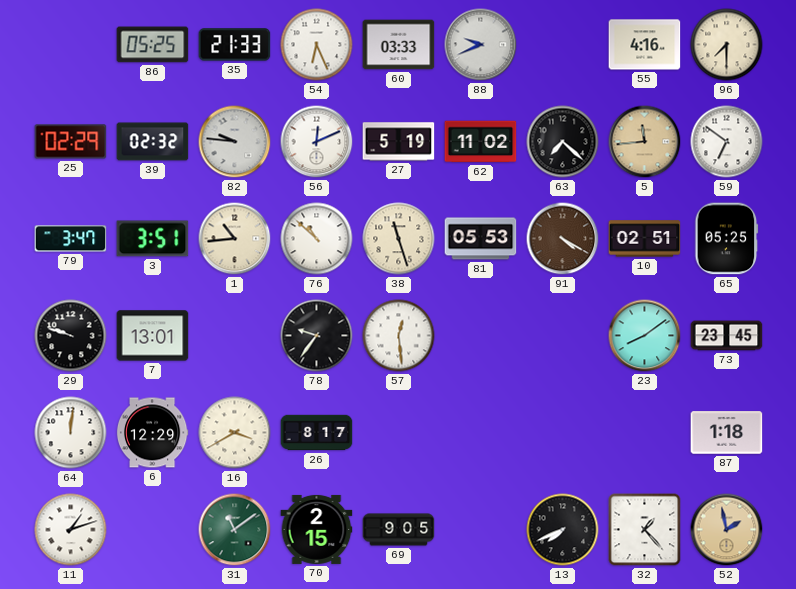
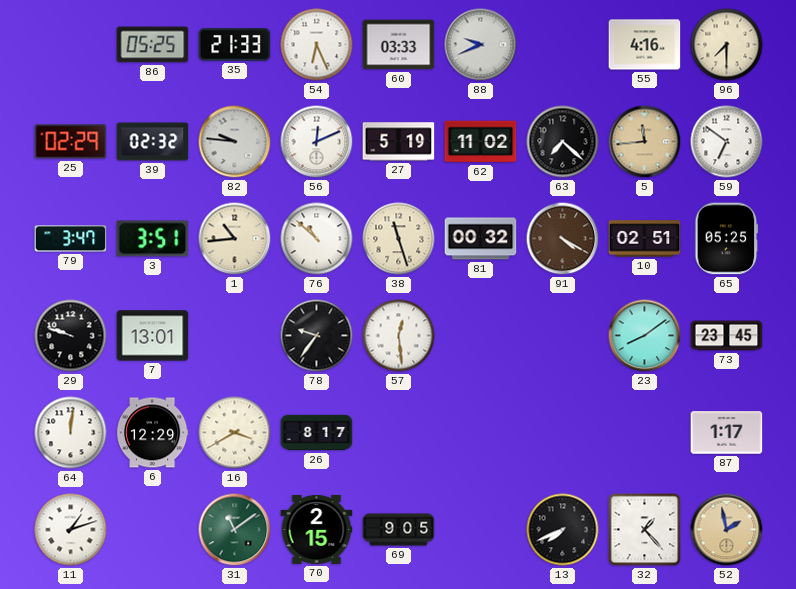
81: 05:53 -> 00:32 (481, 239)
87: 1:18 -> 1:17 (727, 433)
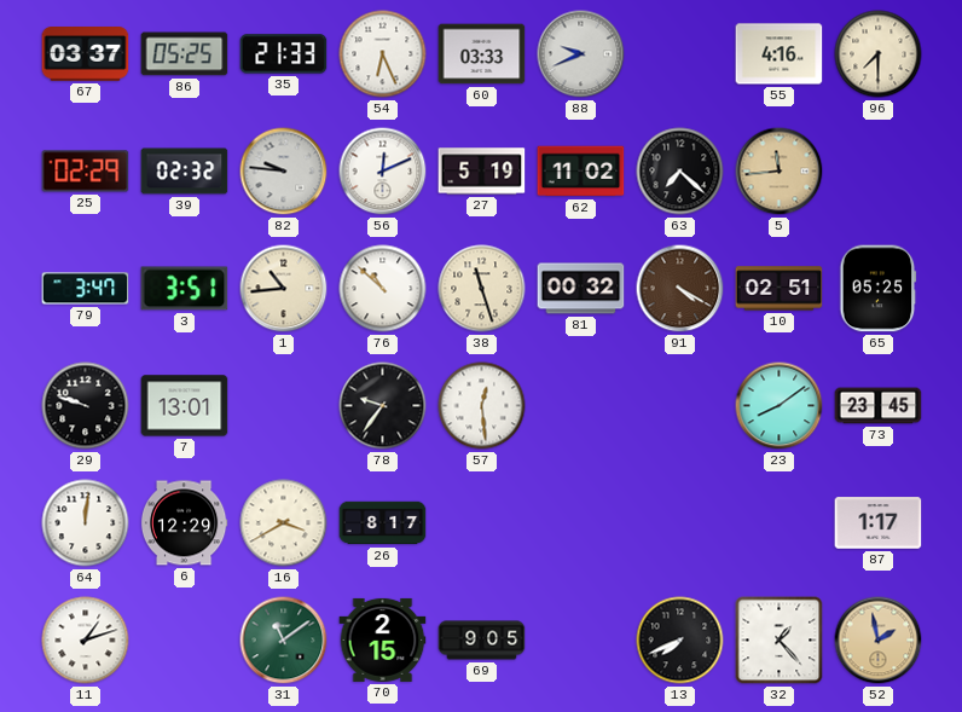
67: none -> 03:37 (86, 54)
59: 6:51 -> none (727, 142)
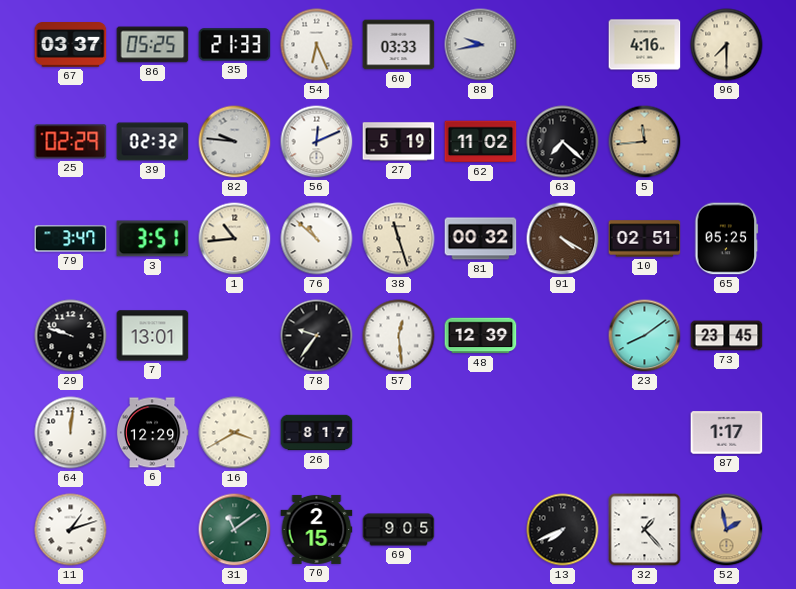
88: 9:41 -> 9:43 (481, 45)
48: none -> 12:39 (481, 336)
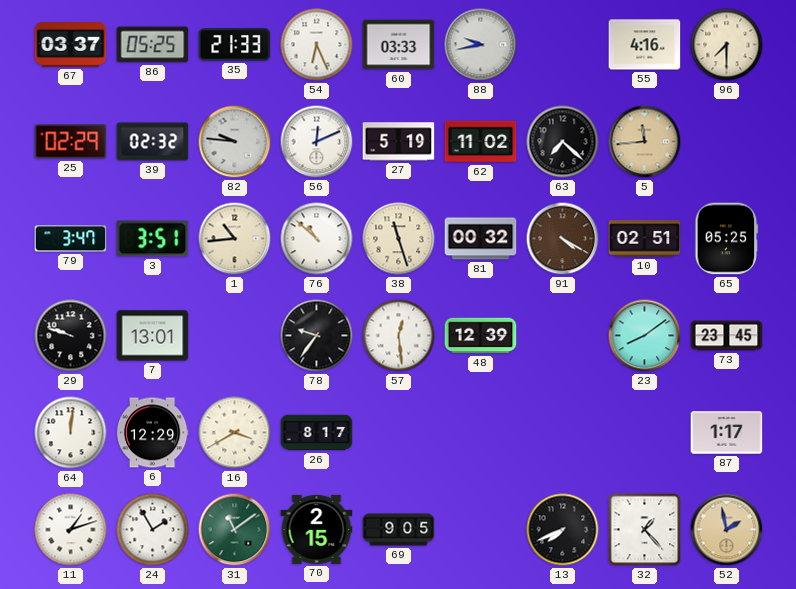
24: none -> 1:55 (153, 530)
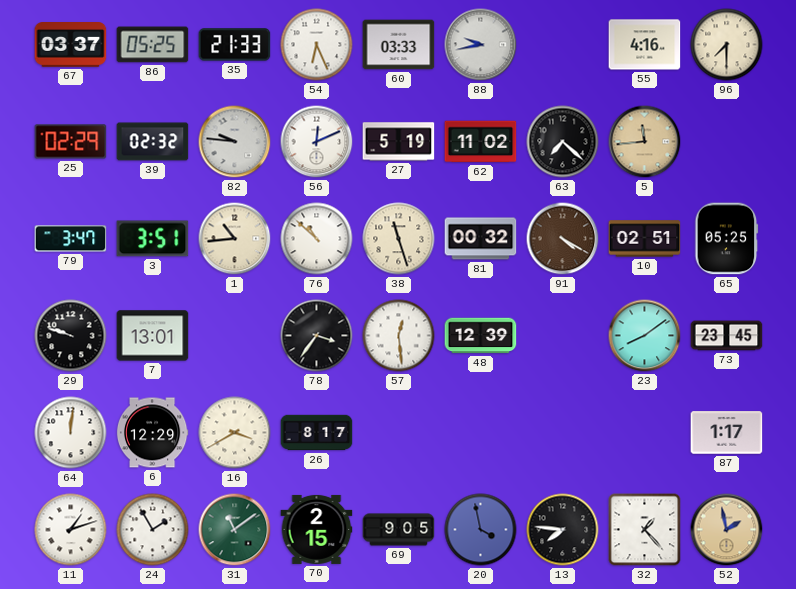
78: 9:36 -> 3:36 (317, 336)
20: none -> 3:58 (481, 530)
13: 7:41 -> 7:46 (563, 530)
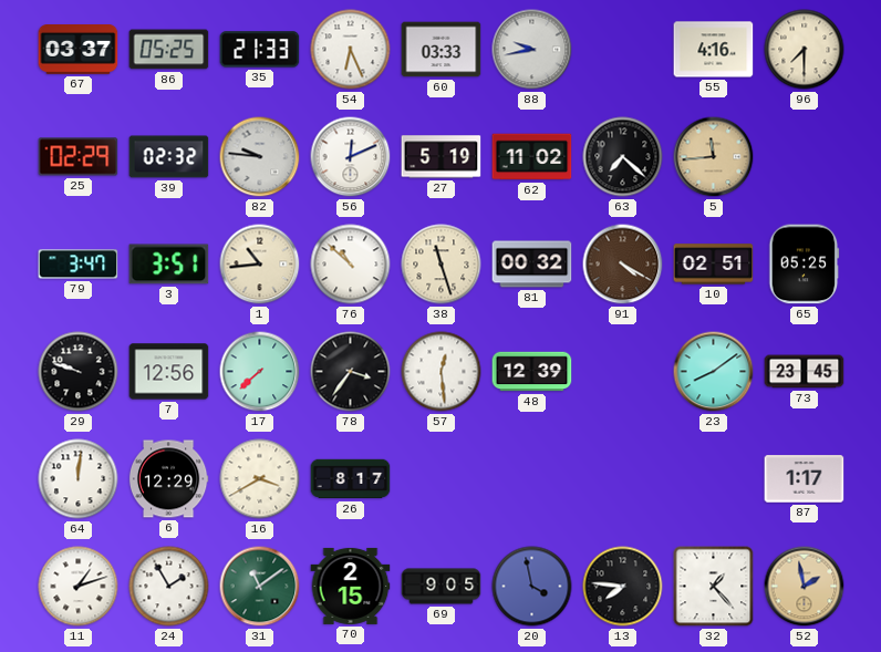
7: 13:01 -> 12:56 (169, 372)
17: none -> 7:38 (260, 372)
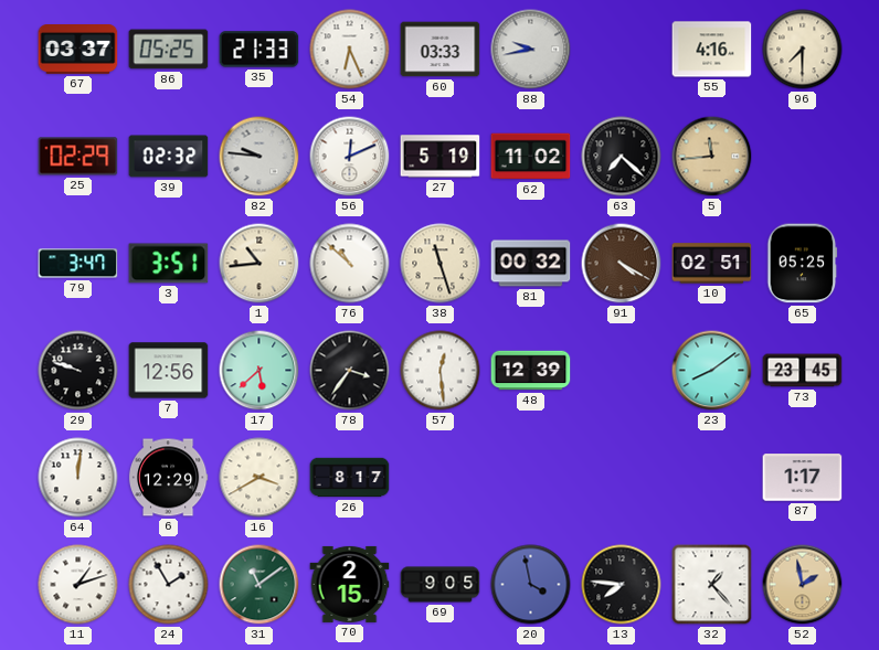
17: 7:38 -> 5:38 (260, 371)
